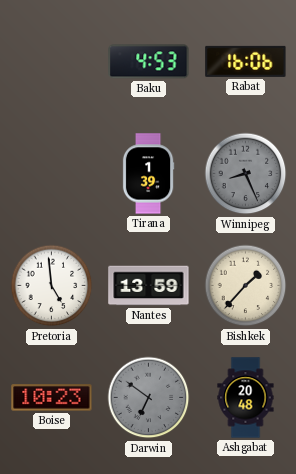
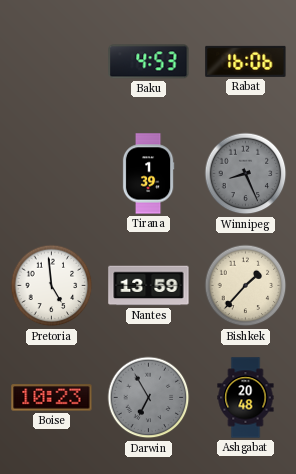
Darwin: 6:51 -> 6:55 (149, 398)
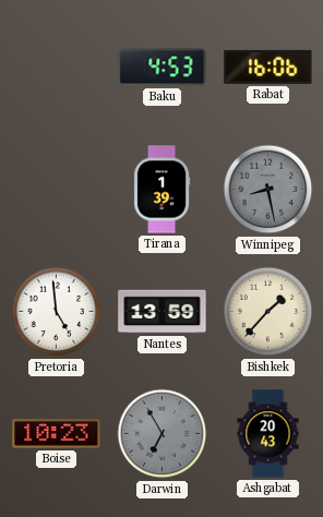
Winnipeg: 8:26 -> 8:28 (268, 190)
Ashgabat: 20:48 -> 20:43 (268, 434)
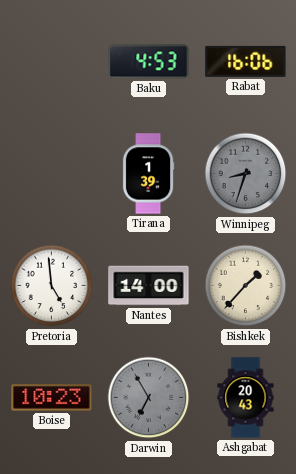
Winnipeg: 8:28 -> 8:33 (246, 174)
Nantes: 13:59 -> 14:00 (149, 286)
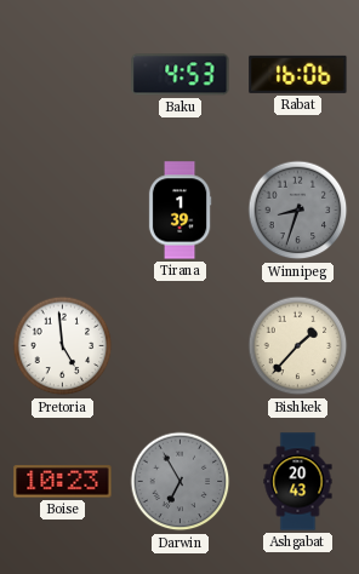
Nantes: 14:00 -> none (149, 286)
